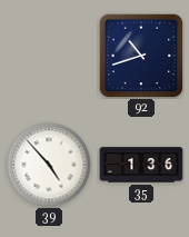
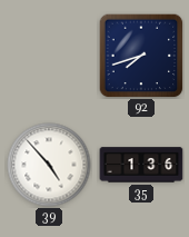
92: 10:42 -> 7:42 (141, 56)
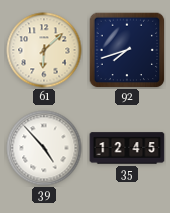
61: none -> 6:08 (44, 50)
35: 1:36 -> 12:45 (127, 148)
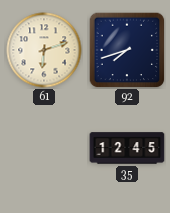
61: 6:08 -> 6:12 (44, 50)
39: 4:53 -> none (44, 148)
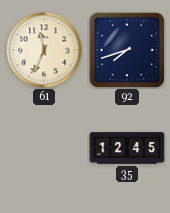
61: 6:12 -> 11:34 (44, 50)
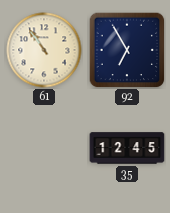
61: 11:34 -> 10:54 (44, 50)
92: 7:42 -> 6:55 (127, 50)
